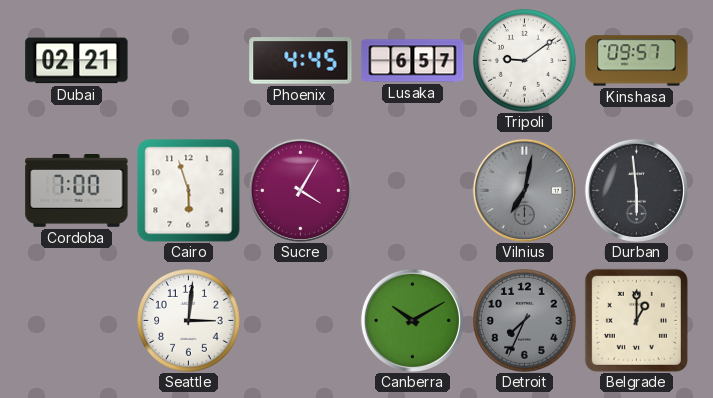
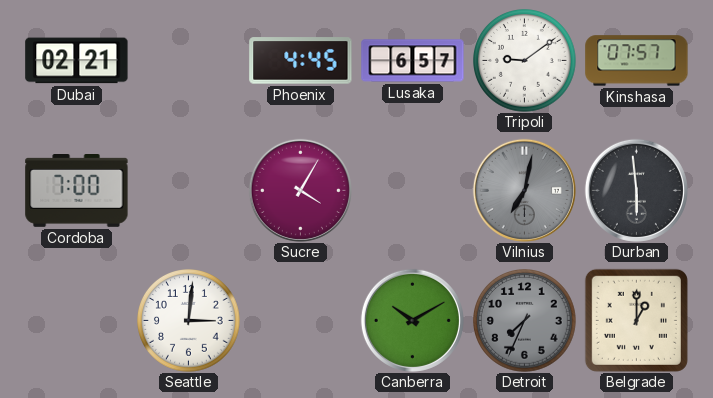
Kinshasa: 09:57 -> 07:57 (637, 61)
Cairo: 5:57 -> none (188, 191)
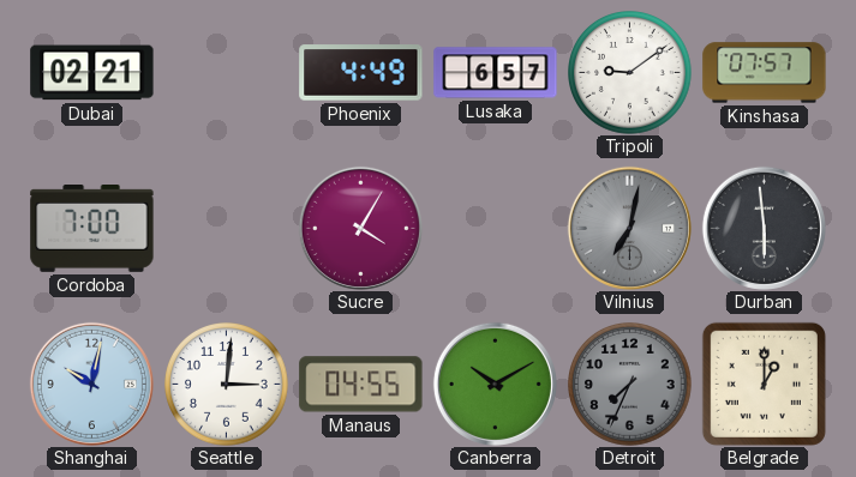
Phoenix: 4:45 -> 4:49 (361, 73)
Shanghai: none -> 10:02 (91, 384)
Manaus: none -> 04:55 (361, 385)
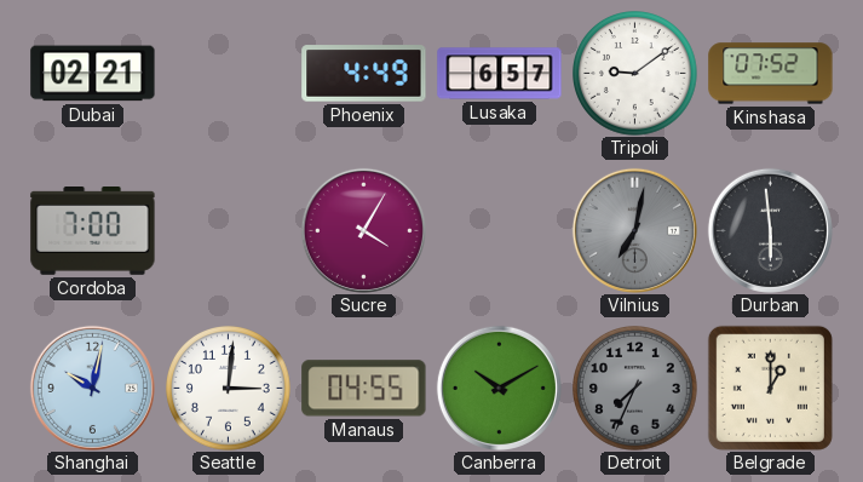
Kinshasa: 07:57 -> 07:52 (771, 74)
